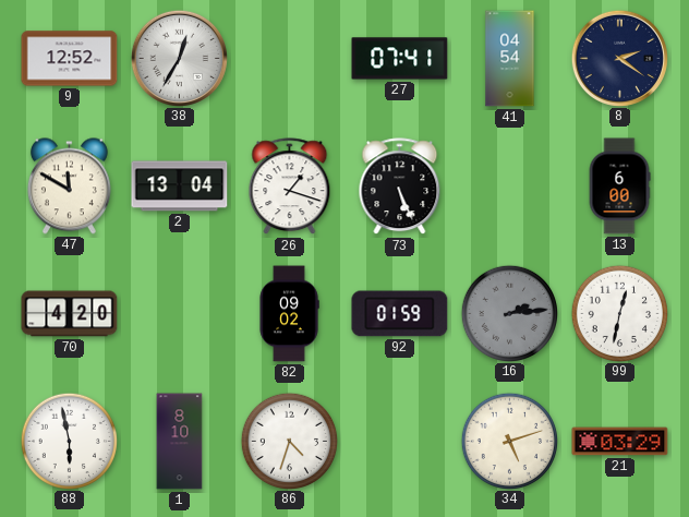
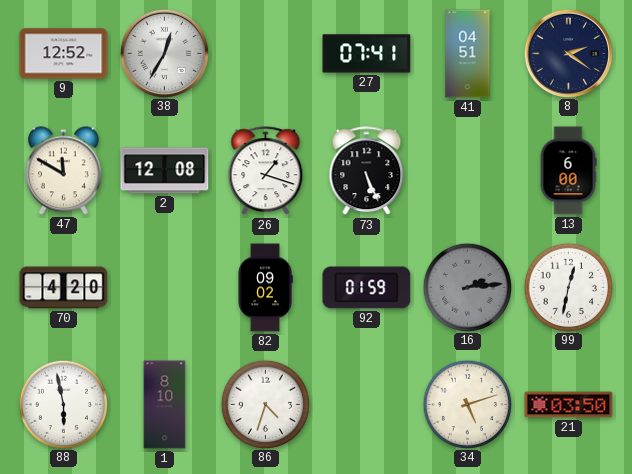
41: 04:54 -> 04:51 (468, 54)
2: 13:04 -> 12:08 (165, 171)
21: 03:29 -> 03:50 (569, 405)
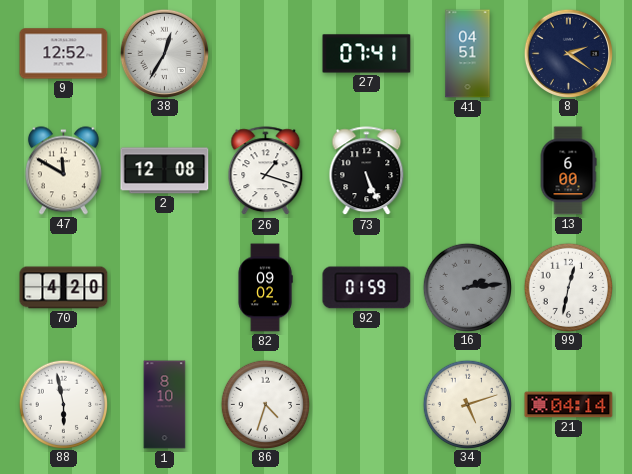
21: 03:50 -> 04:14 (569, 405)
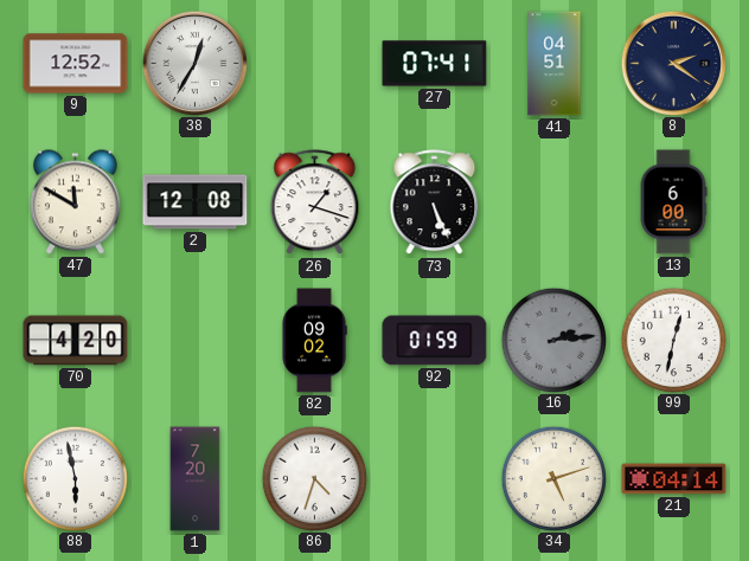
1: 8:10 -> 7:20 (196, 479)
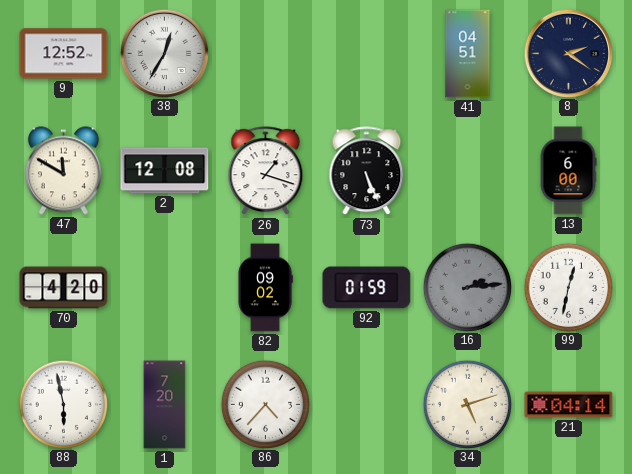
27: 07:41 -> none (435, 64)
86: 4:33 -> 4:37 (265, 404)
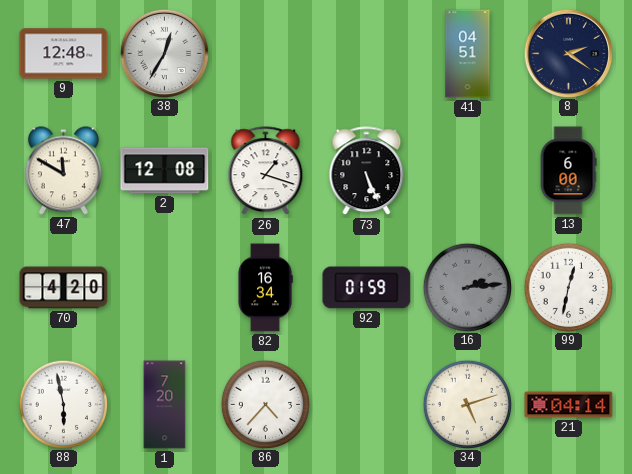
9: 12:52 -> 12:48 (64, 54)
82: 09:02 -> 16:34 (265, 288)
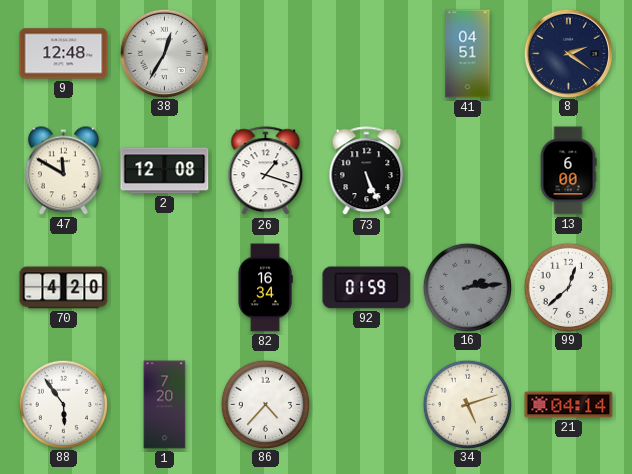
99: 12:32 -> 12:38 (568, 287)
88: 5:58 -> 5:54 (63, 404)
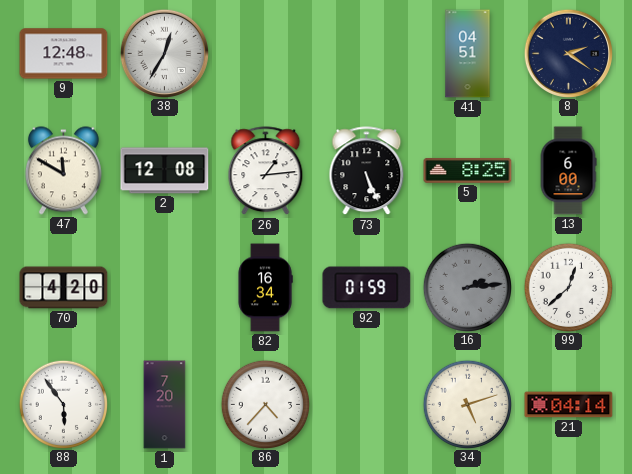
26: 1:18 -> 1:14 (266, 171)
5: none -> 8:25 (468, 171)
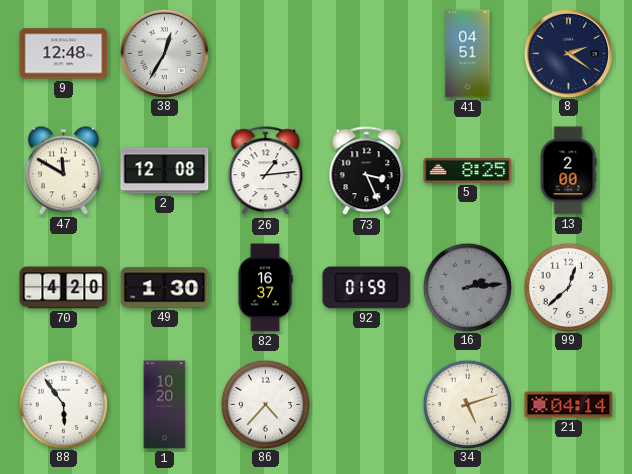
73: 5:26 -> 3:26 (367, 171)
13: 6:00 -> 2:00 (568, 171)
49: none -> 1:30 (165, 288)
82: 16:34 -> 16:37 (265, 288)
1: 7:20 -> 10:20 (165, 405)
